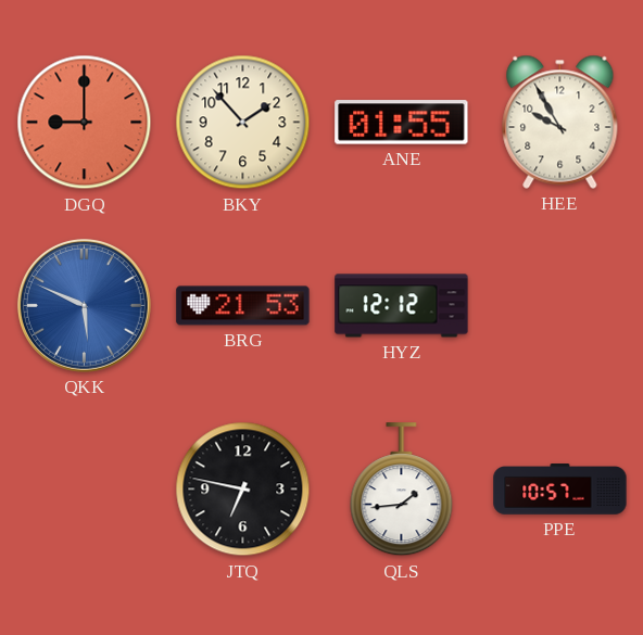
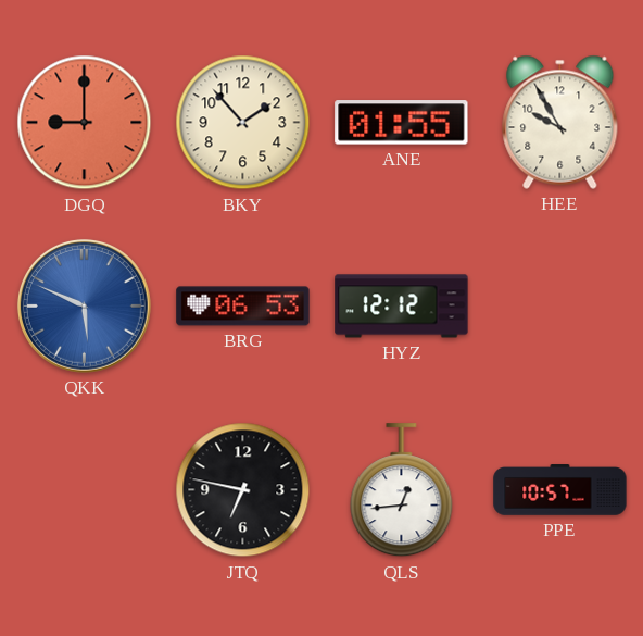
BRG: 21:53 -> 06:53 (243, 307)
QLS: 1:44 -> 12:44 (402, 490)
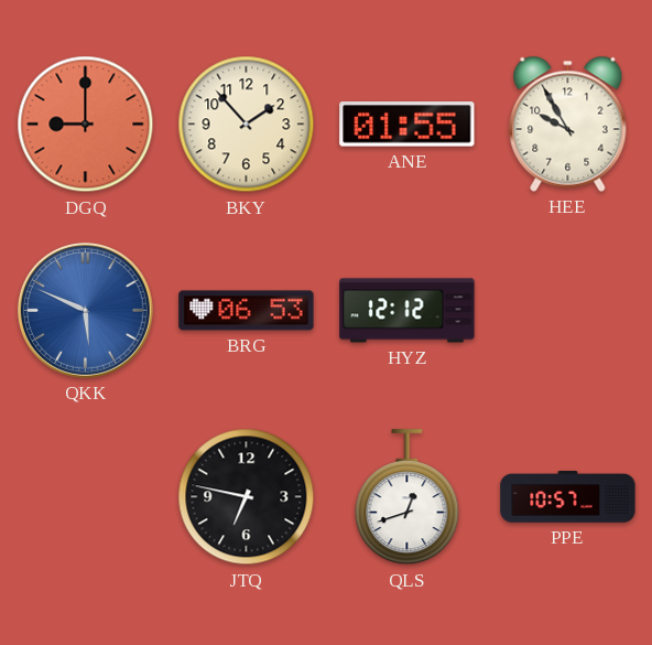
QLS: 12:44 -> 12:42 (407, 497)
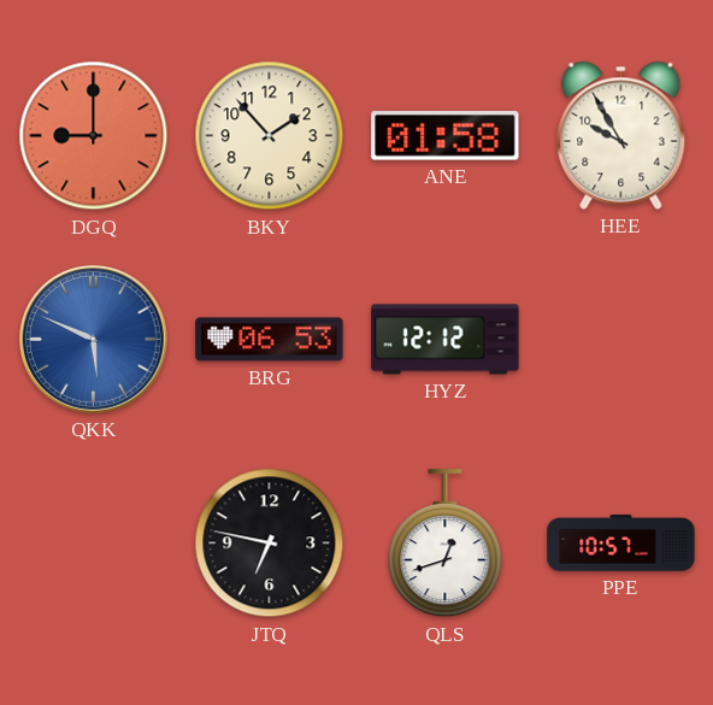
ANE: 01:55 -> 01:58 (446, 136)
